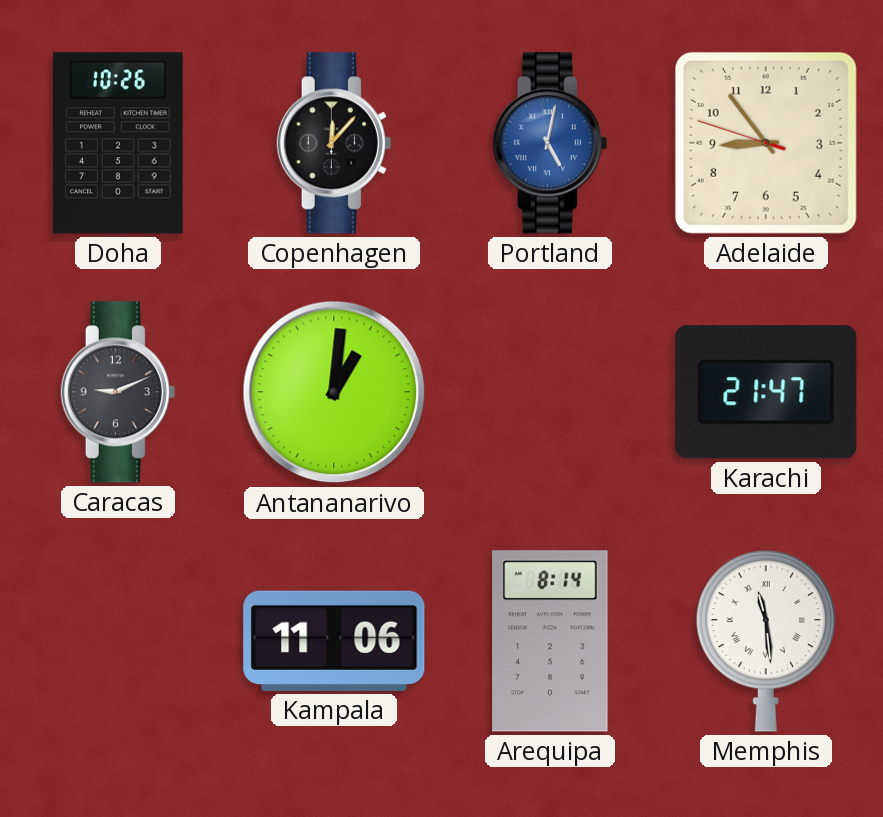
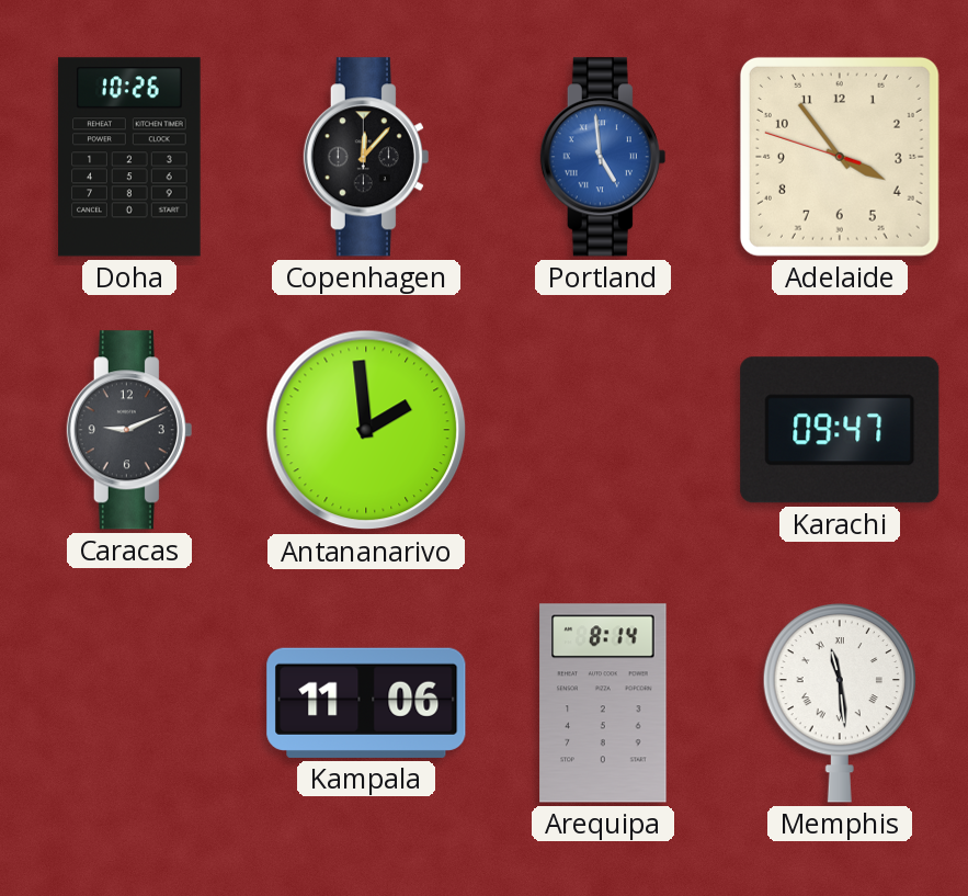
Portland: 5:02 -> 4:59 (603, 157)
Adelaide: 8:53 -> 3:53 (840, 157)
Antananarivo: 1:01 -> 1:59 (366, 430)
Karachi: 21:47 -> 09:47 (840, 430)
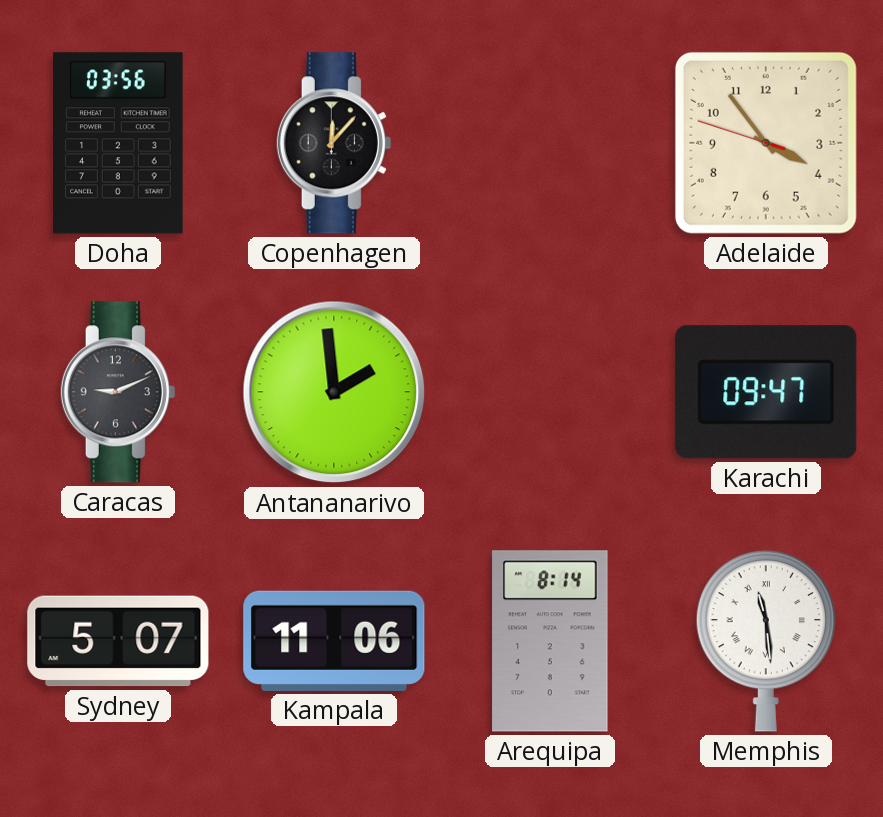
Doha: 10:26 -> 03:56 (118, 143)
Portland: 4:59 -> none (603, 157)
Sydney: none -> 5:07 (118, 641)
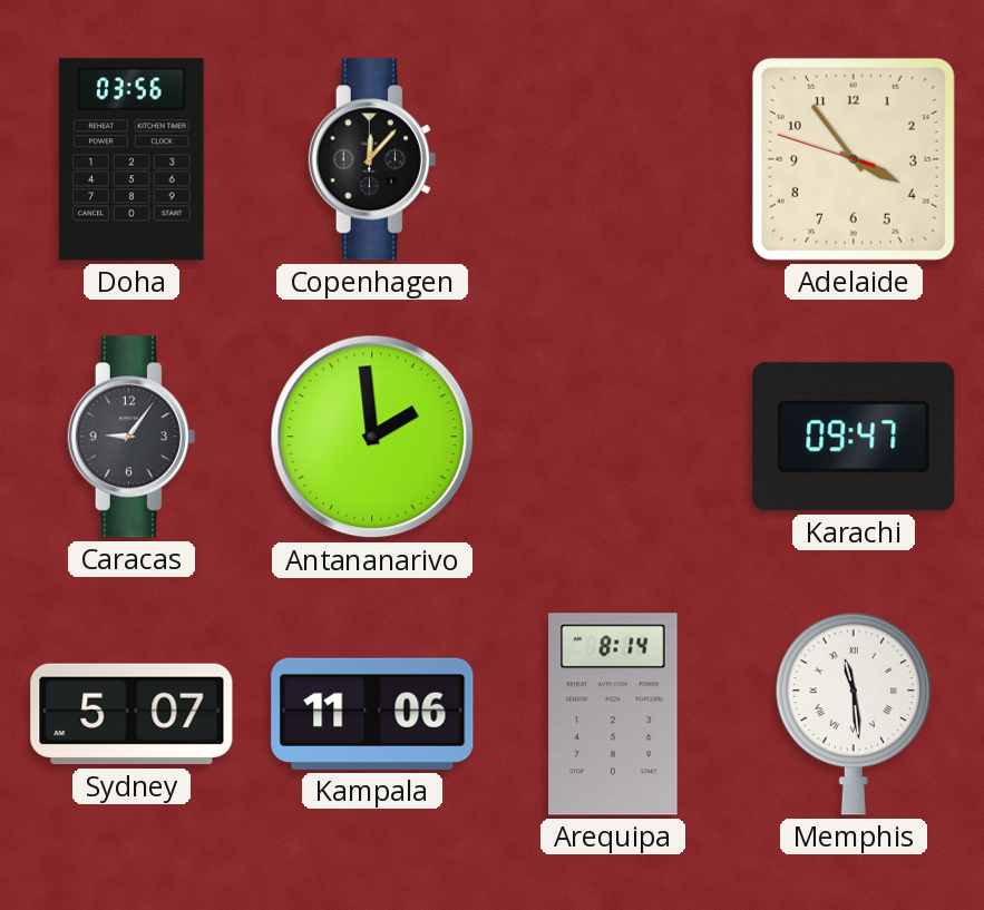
Caracas: 9:11 -> 9:06 (131, 437)
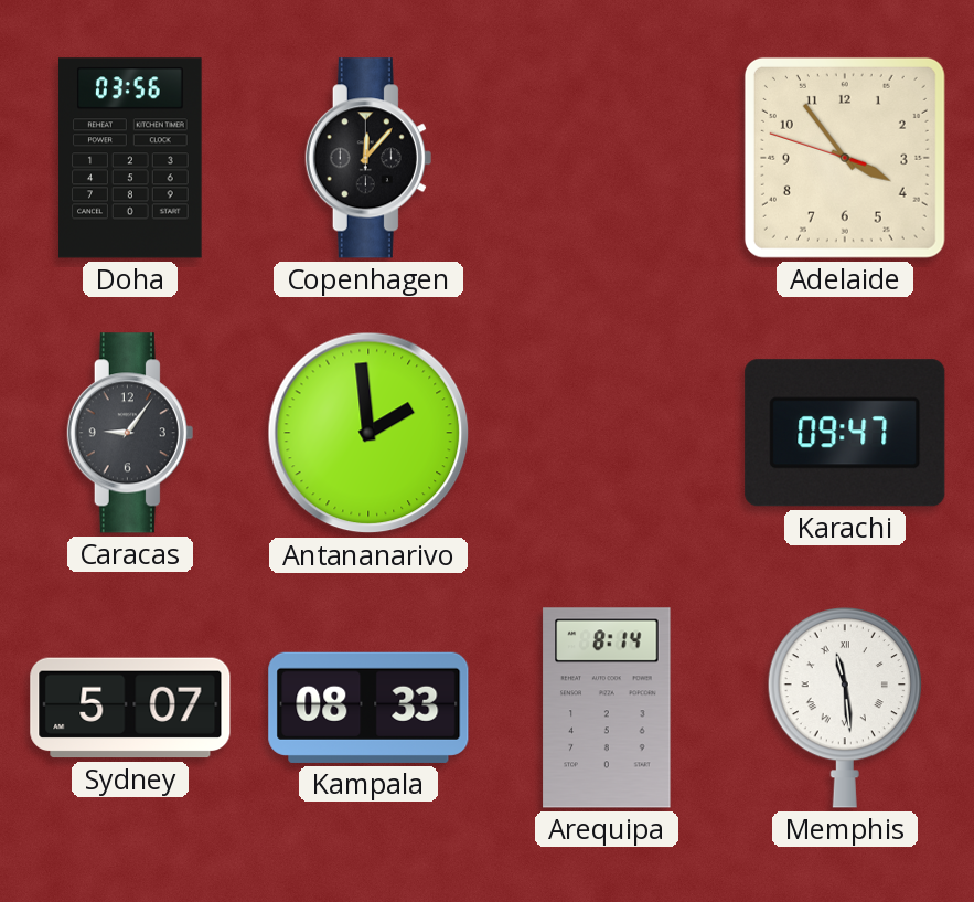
Kampala: 11:06 -> 08:33 (368, 708)
